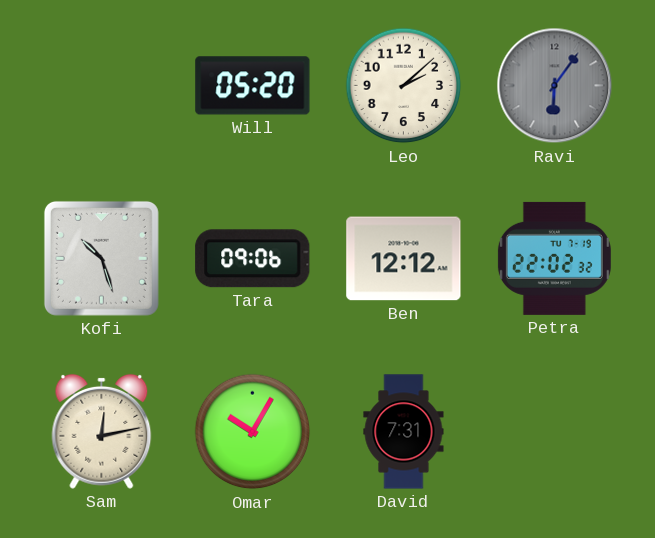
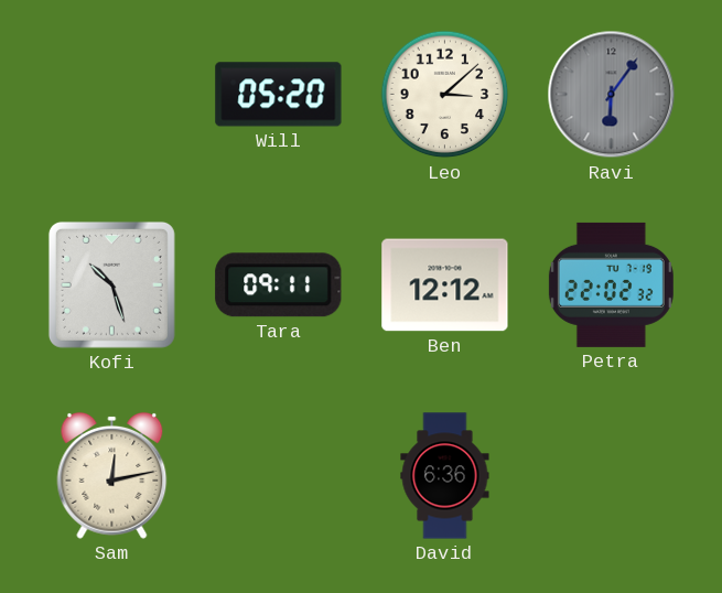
Leo: 2:08 -> 3:08 (445, 95)
Tara: 09:06 -> 09:11 (279, 285)
Omar: 10:05 -> none (253, 432)
David: 7:31 -> 6:36 (445, 476)
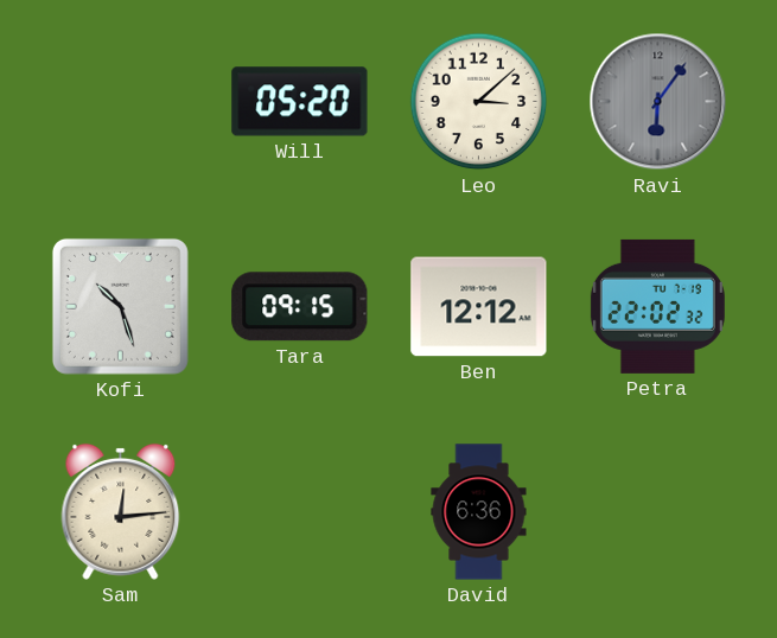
Tara: 09:11 -> 09:15 (300, 307)
Sam: 12:13 -> 12:14 (121, 511)
